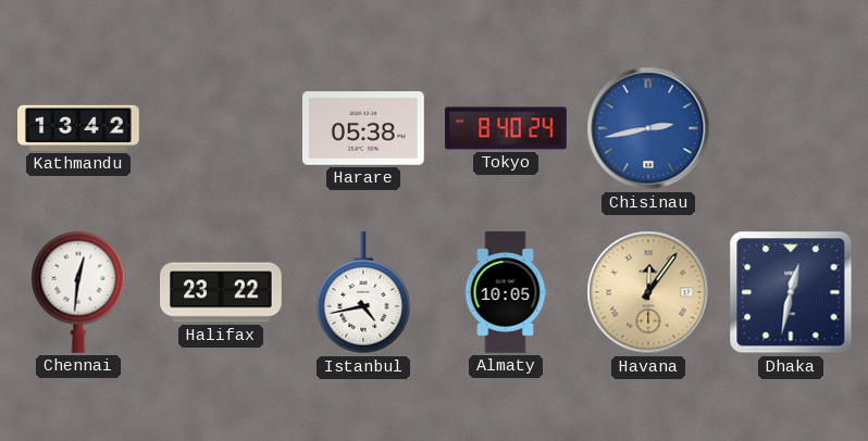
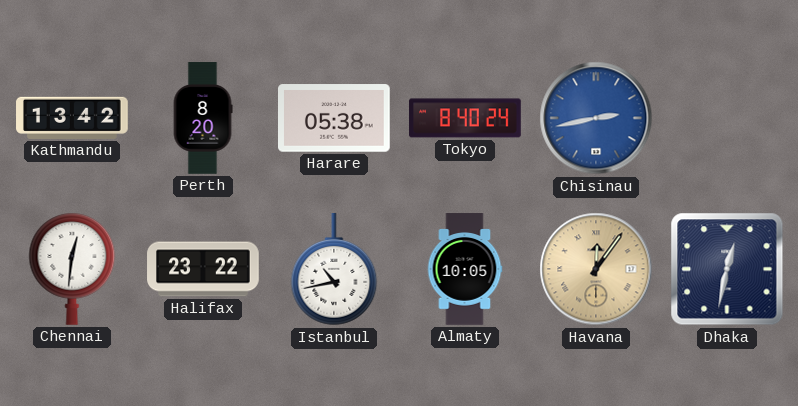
Perth: none -> 8:20 (203, 118)
Istanbul: 4:43 -> 10:43 (334, 270)
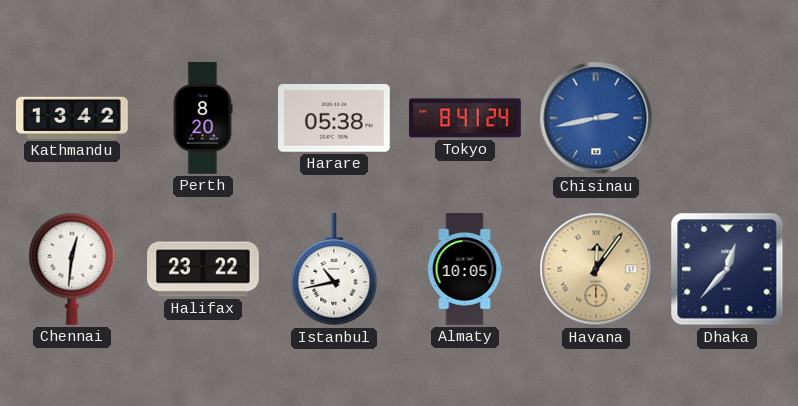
Tokyo: 8:40 -> 8:41 (465, 118)
Dhaka: 12:32 -> 12:37 (727, 269)
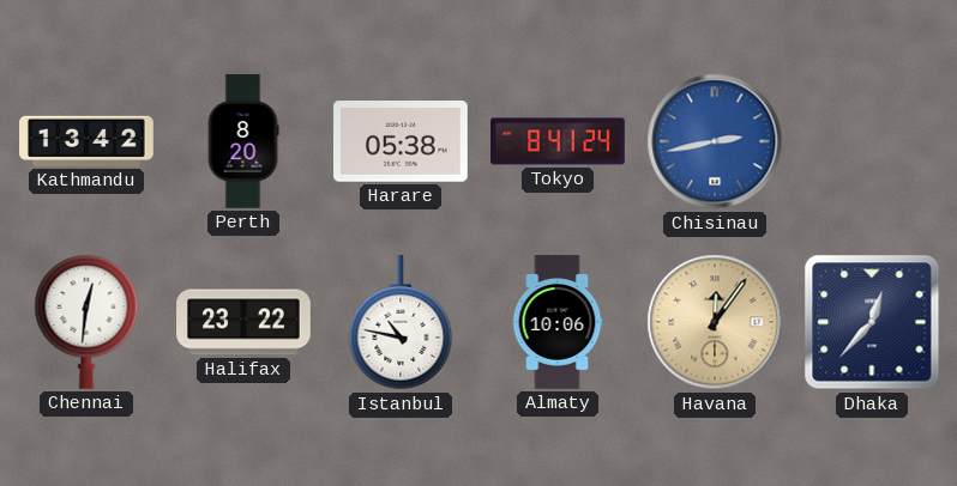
Istanbul: 10:43 -> 10:47 (401, 323)
Almaty: 10:05 -> 10:06 (558, 322)
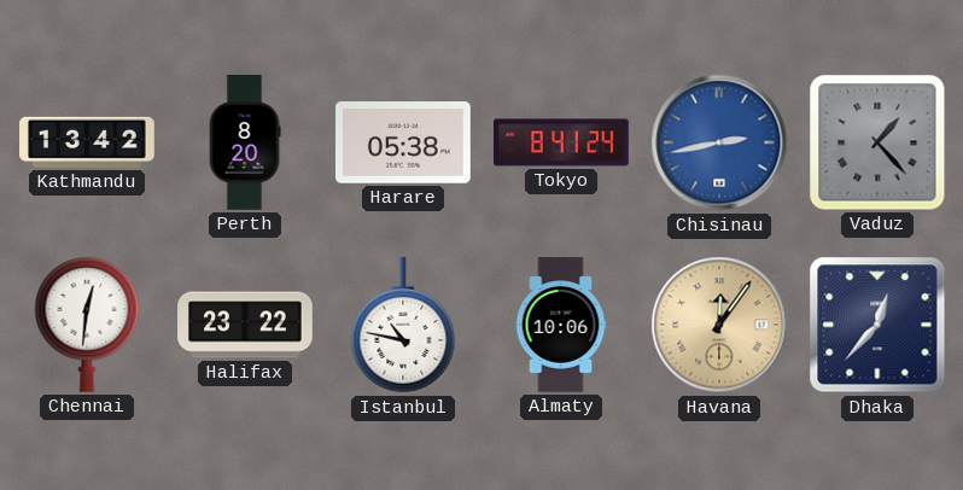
Vaduz: none -> 1:23 (877, 142)
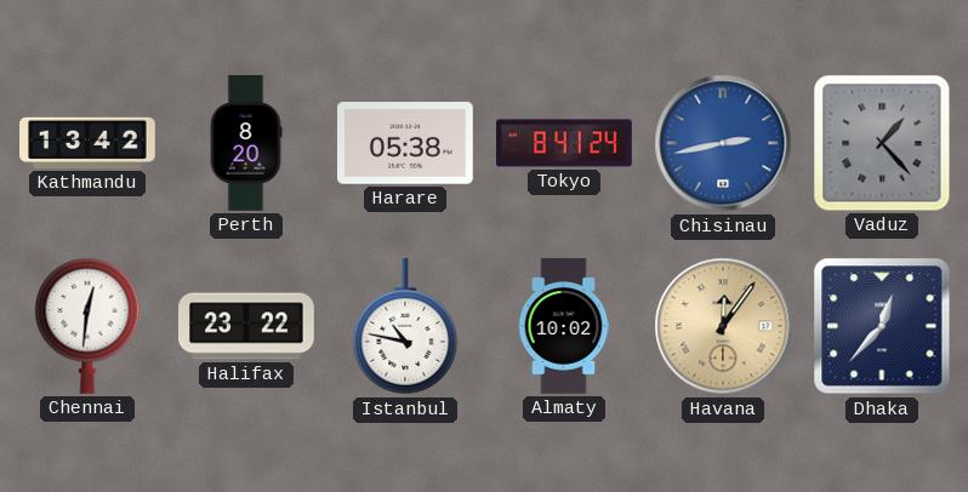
Almaty: 10:06 -> 10:02 (564, 326)
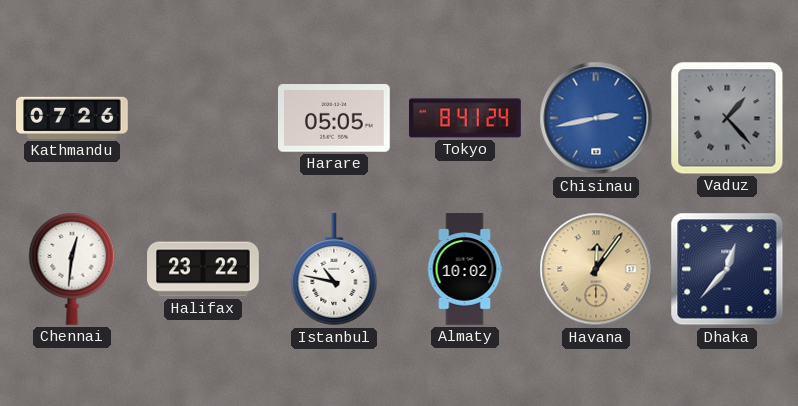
Kathmandu: 13:42 -> 07:26 (72, 118)
Perth: 8:20 -> none (246, 143)
Harare: 05:38 -> 05:05 (335, 118)
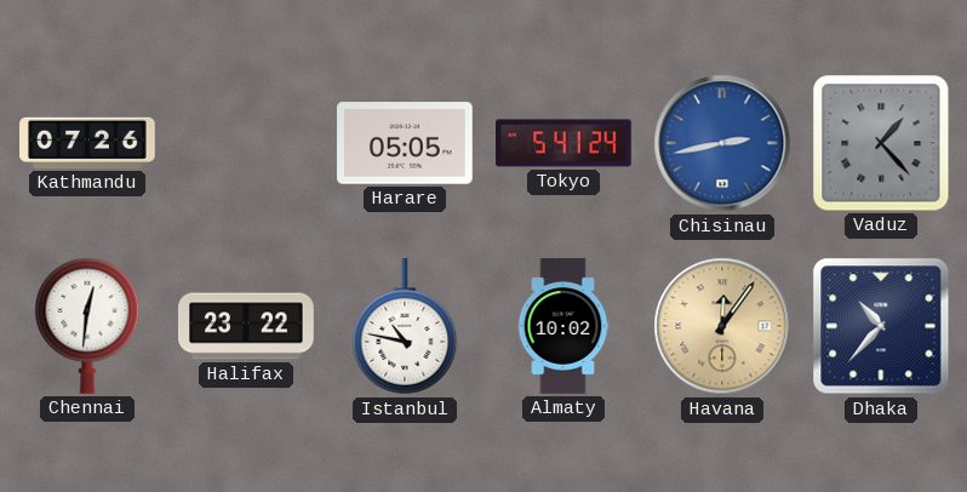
Tokyo: 8:41 -> 5:41 (563, 143)
Dhaka: 12:37 -> 10:37 (881, 326)
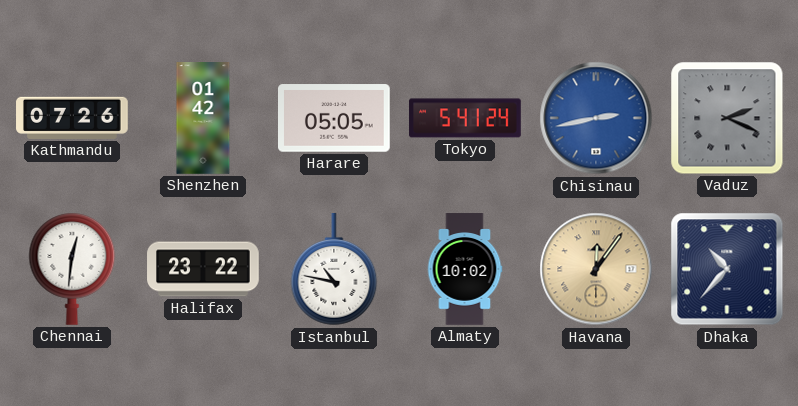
Shenzhen: none -> 01:42 (203, 118)
Vaduz: 1:23 -> 2:19 (727, 118)
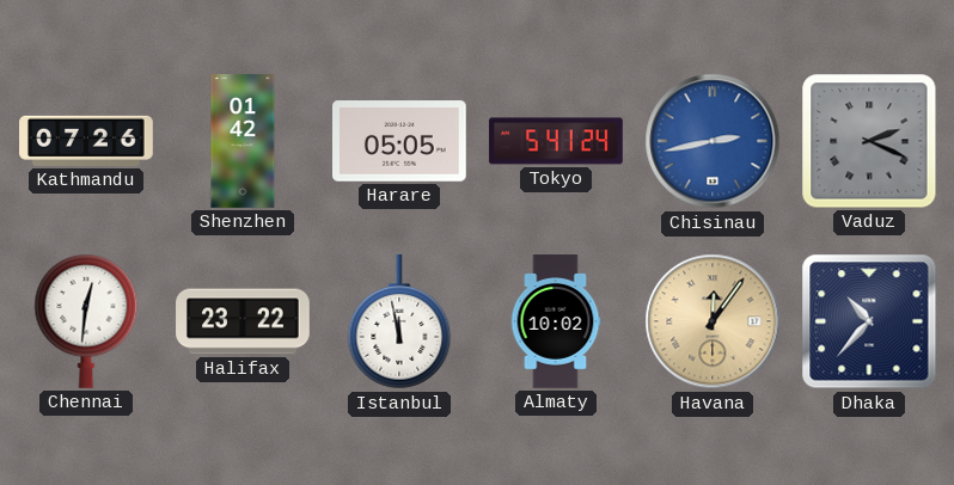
Istanbul: 10:47 -> 11:58 (399, 323)
